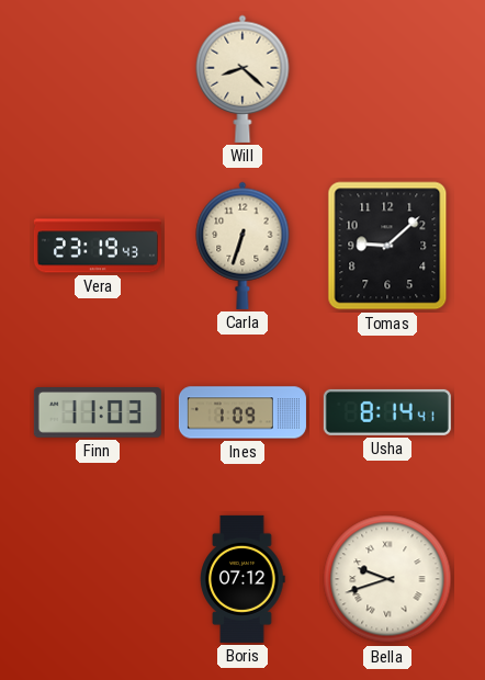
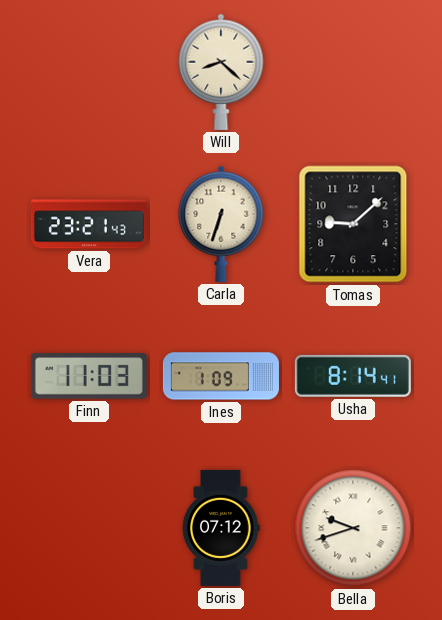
Vera: 23:19 -> 23:21 (89, 224)
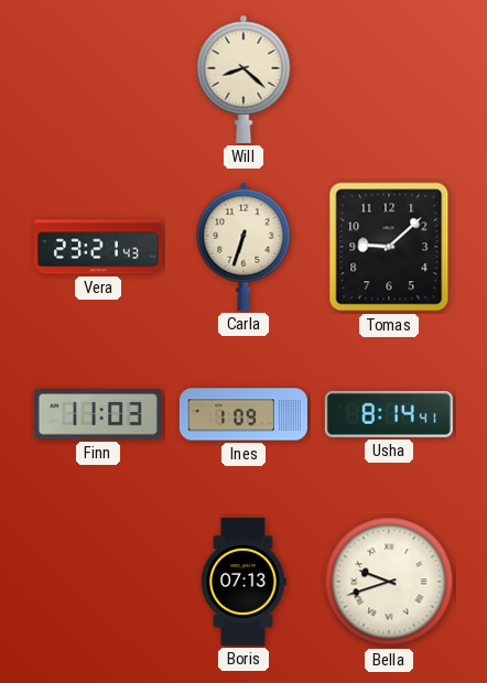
Boris: 07:12 -> 07:13 (244, 582)
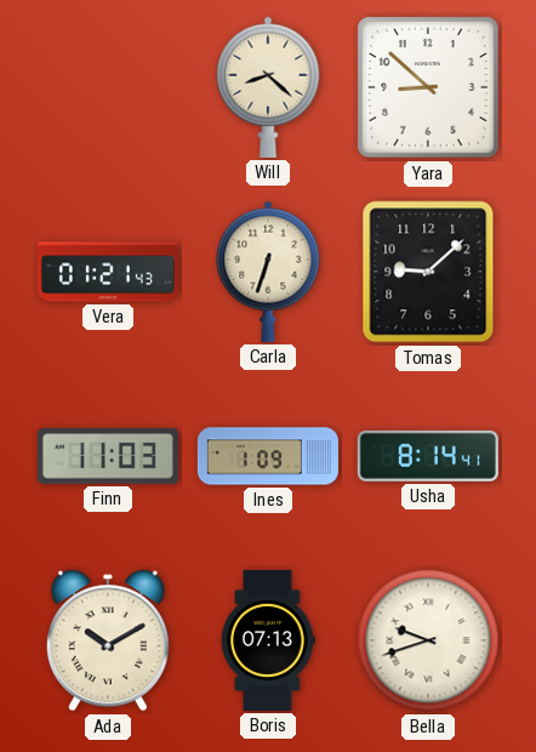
Yara: none -> 8:52 (428, 87)
Vera: 23:21 -> 01:21 (108, 272)
Ada: none -> 10:10 (108, 640)
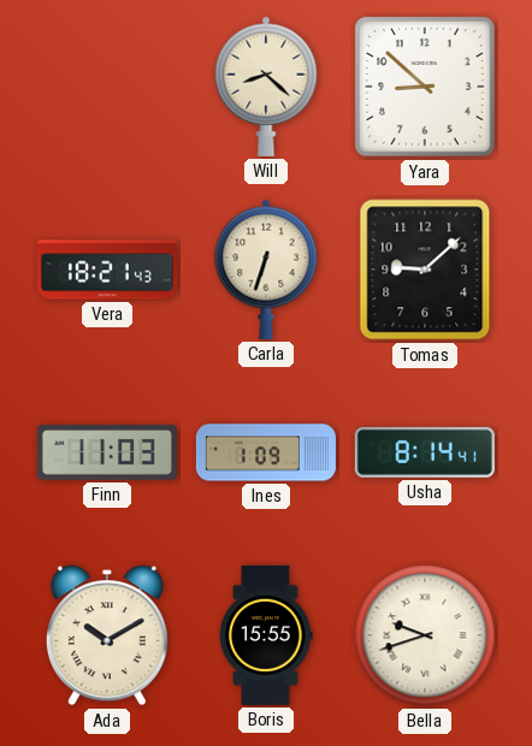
Vera: 01:21 -> 18:21 (107, 270)
Boris: 07:13 -> 15:55 (266, 635)
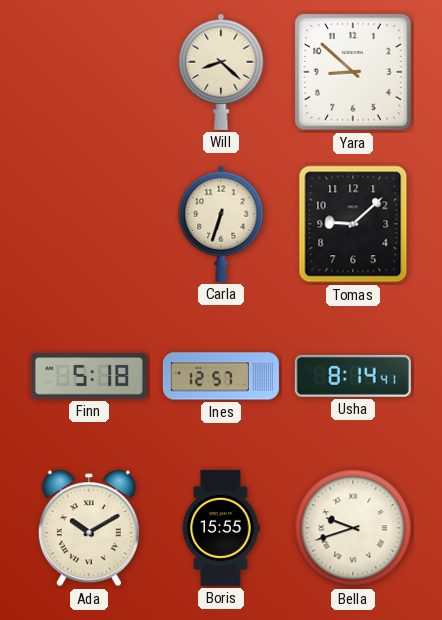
Vera: 18:21 -> none (107, 270)
Finn: 11:03 -> 5:18 (89, 376)
Ines: 1:09 -> 12:57 (221, 376)
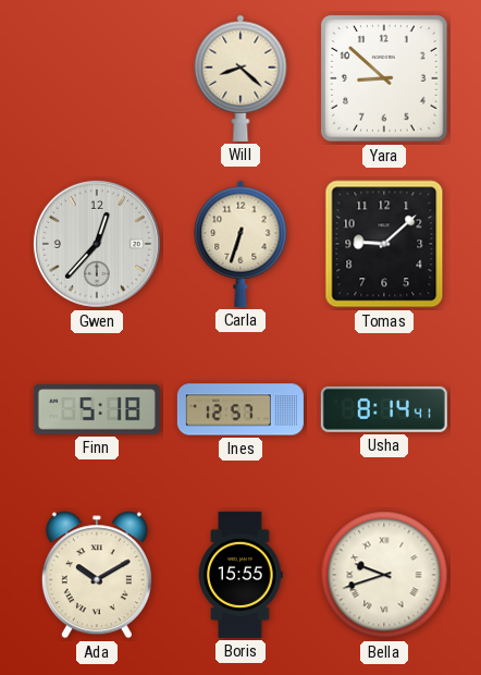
Gwen: none -> 12:37 (97, 244)
